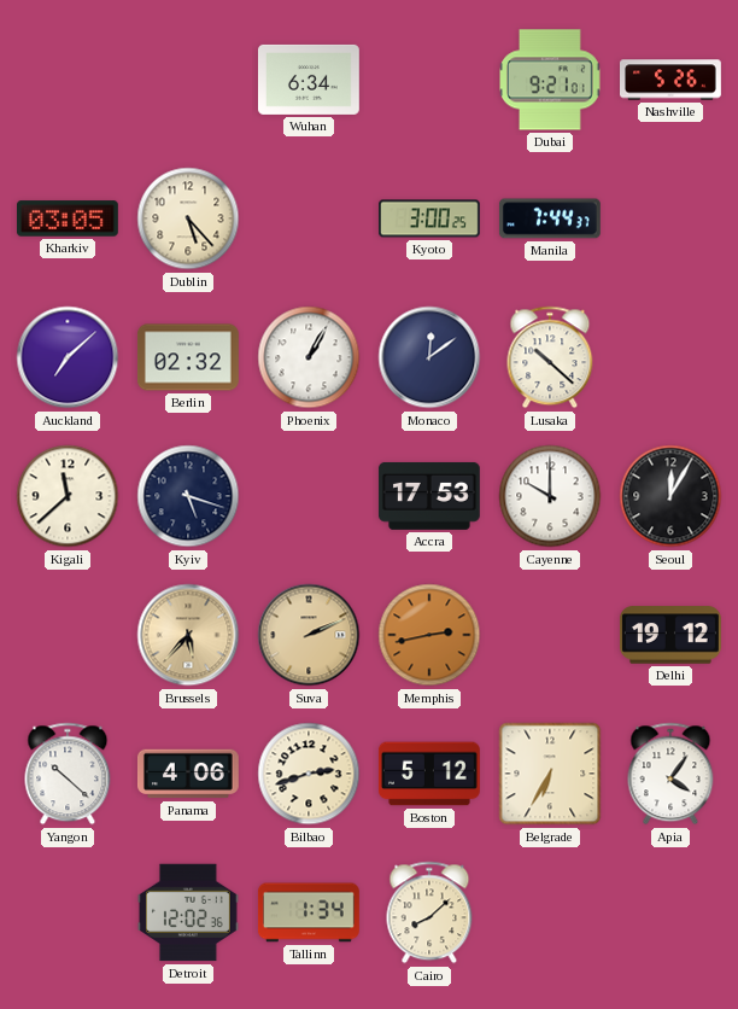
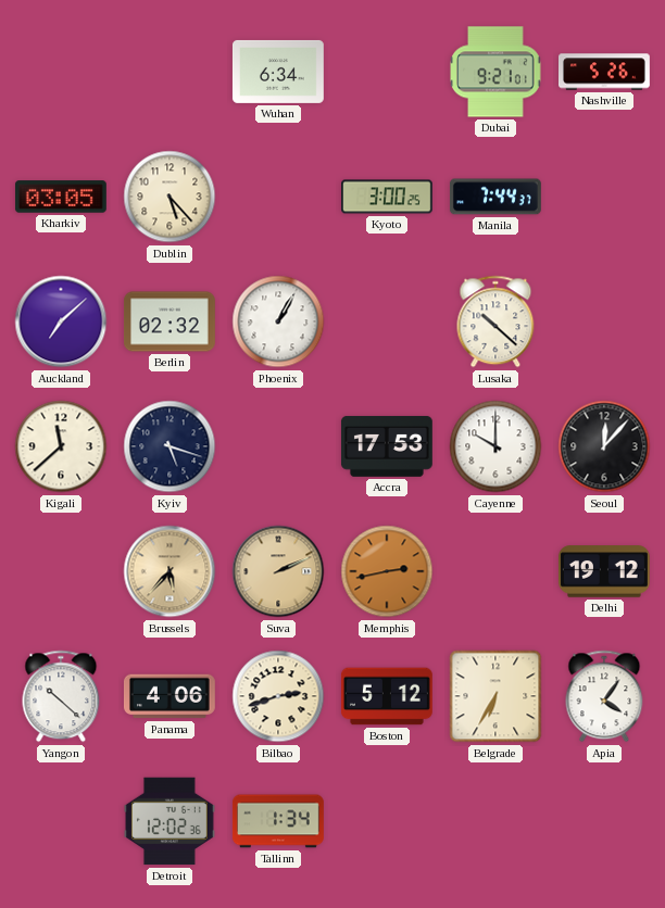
Monaco: 12:09 -> none (429, 357)
Seoul: 12:05 -> 12:07 (604, 446)
Cairo: 8:08 -> none (429, 912)
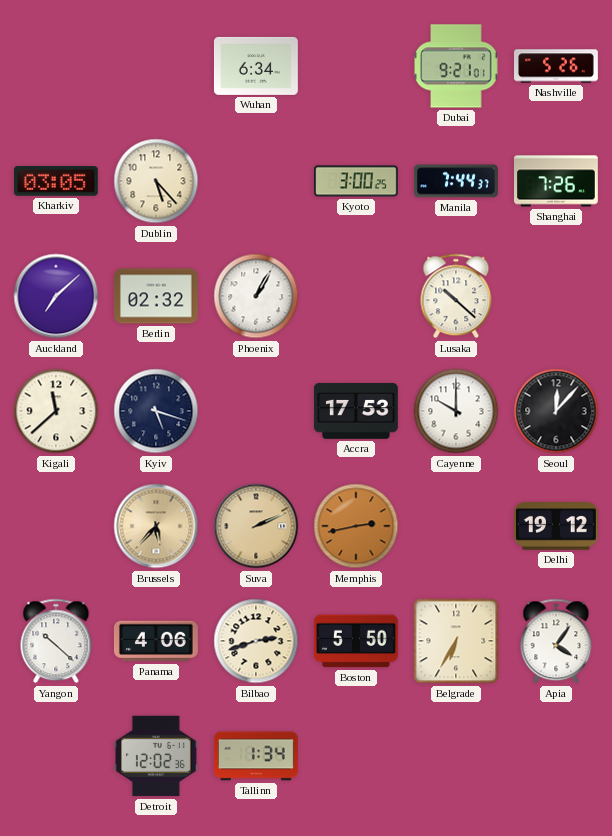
Shanghai: none -> 7:26 (557, 181)
Boston: 5:12 -> 5:50 (356, 641)
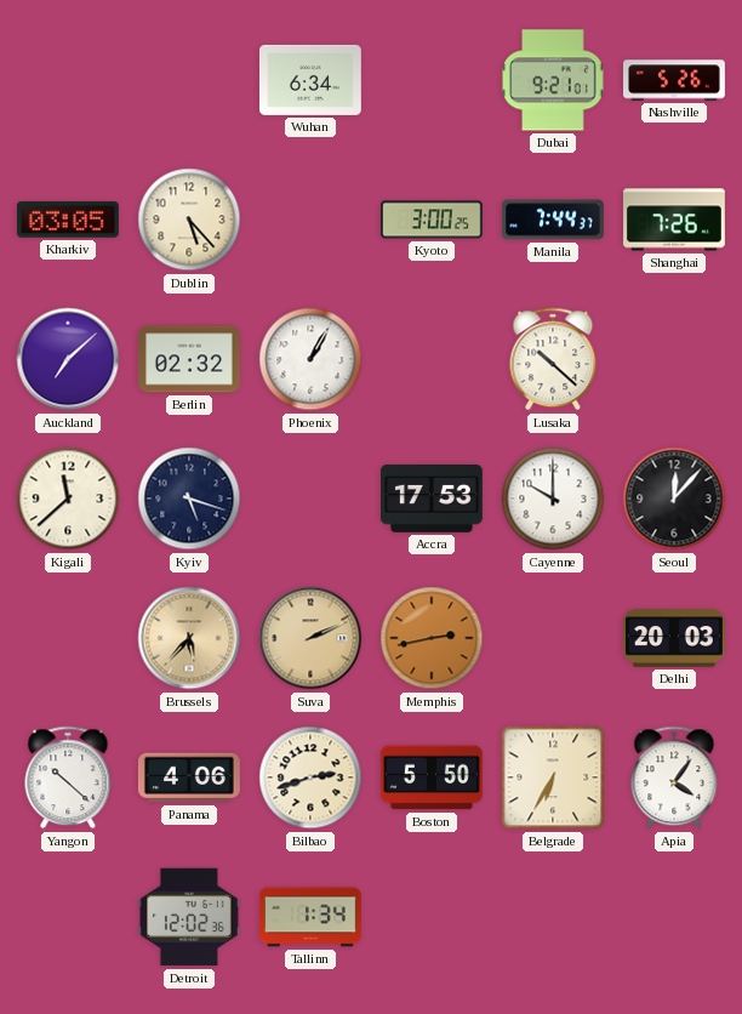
Delhi: 19:12 -> 20:03 (675, 638)
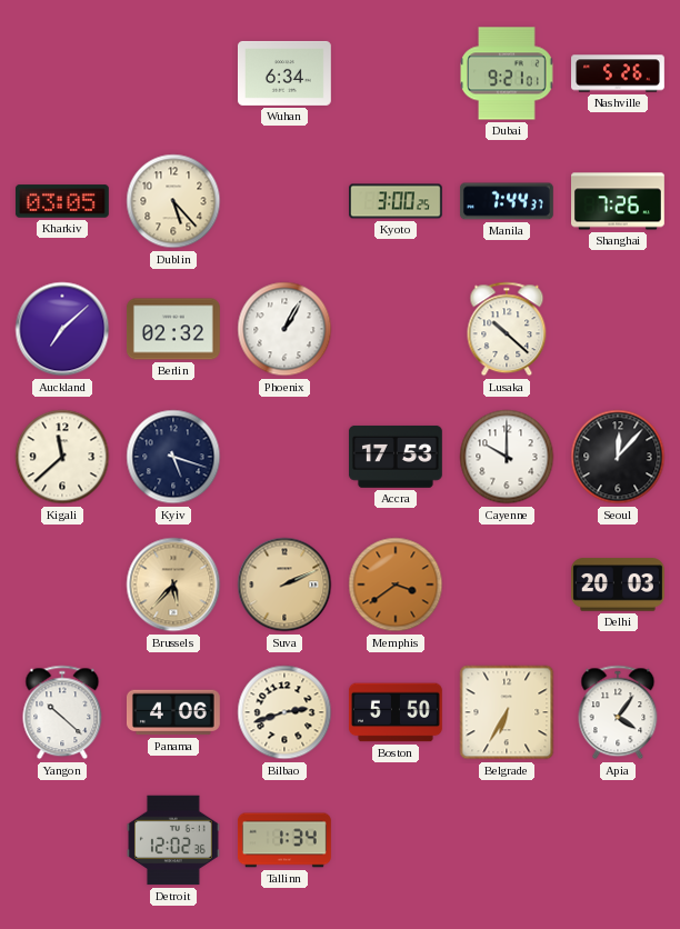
Memphis: 2:43 -> 3:39 (396, 585)
